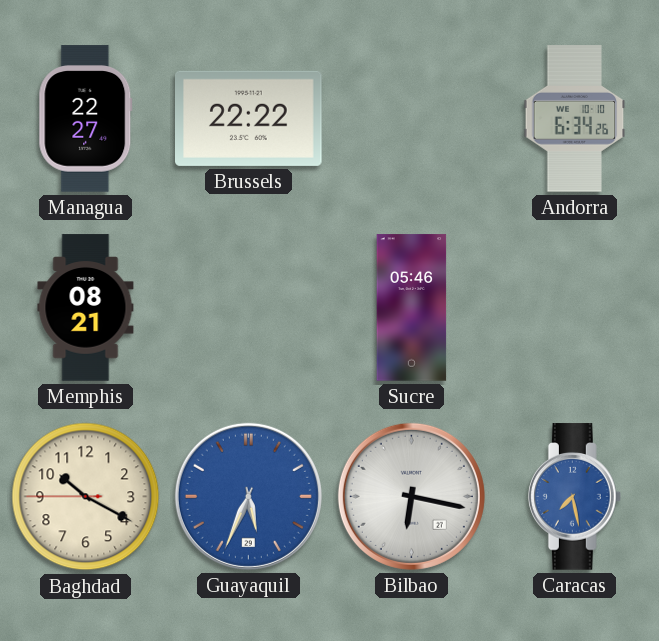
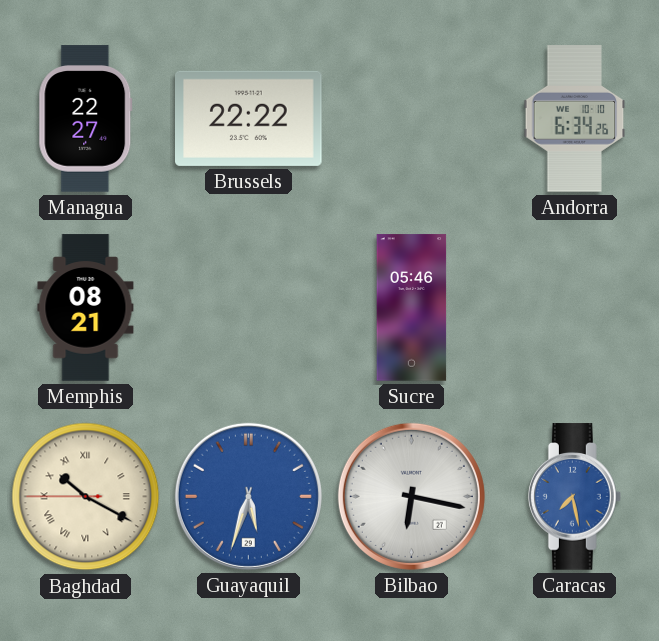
Baghdad numerals: Arabic -> Roman (86, 497)
Guayaquil: 5:34 -> 5:33 (248, 496)
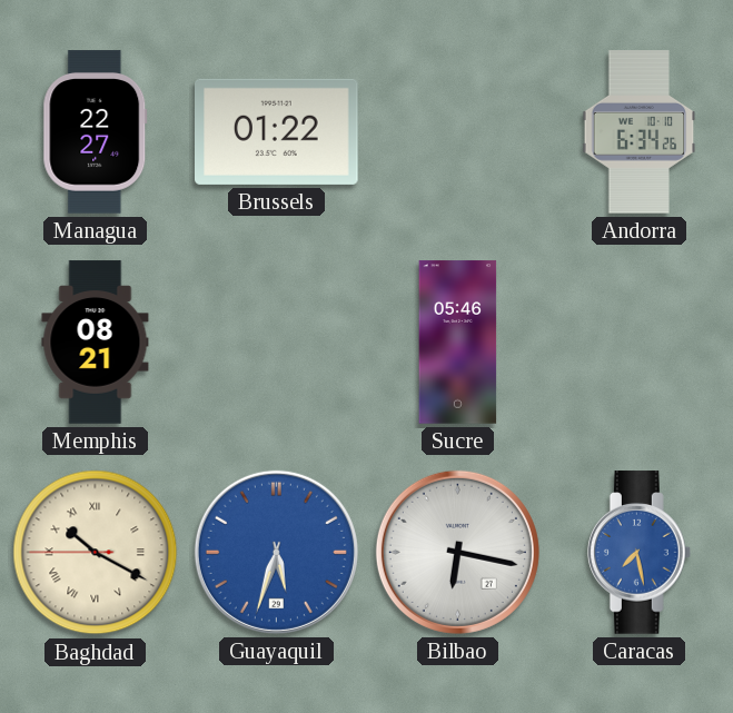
Brussels: 22:22 -> 01:22 (277, 131)
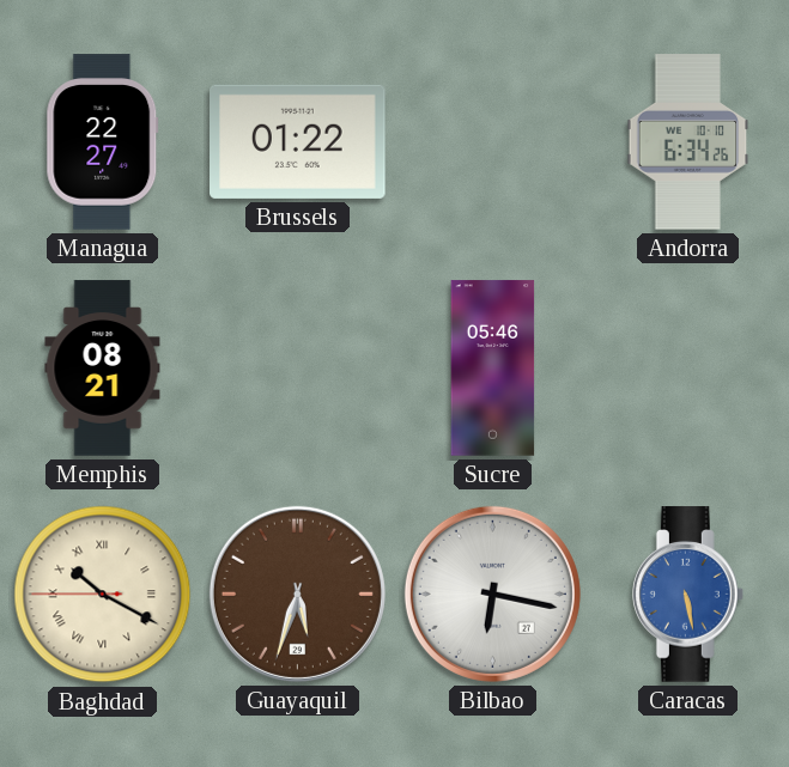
Guayaquil dial: blue -> brown (297, 593)
Caracas: 7:28 -> 5:28 (687, 595)
